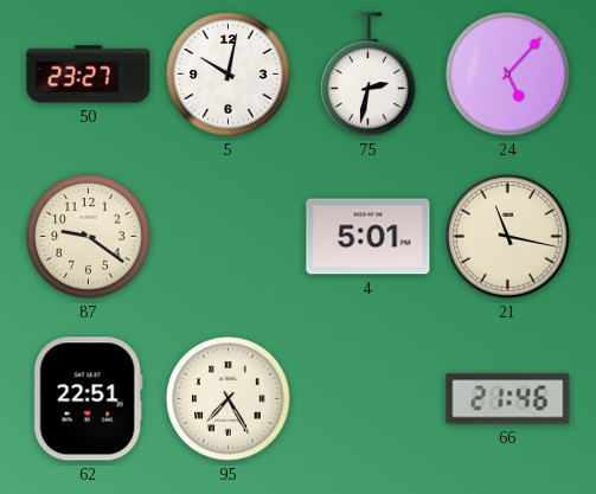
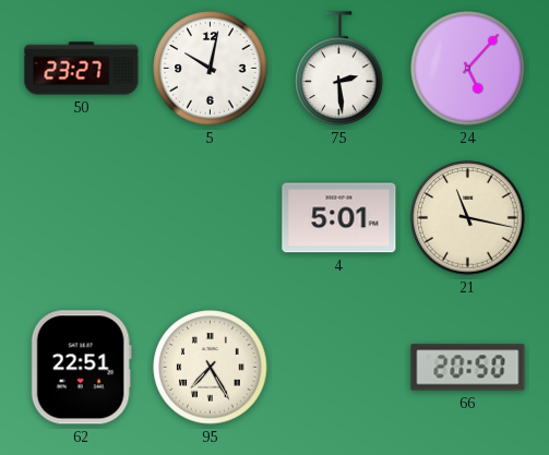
75: 2:32 -> 2:29 (339, 69)
87: 9:21 -> none (89, 237)
66: 21:46 -> 20:50 (468, 368)
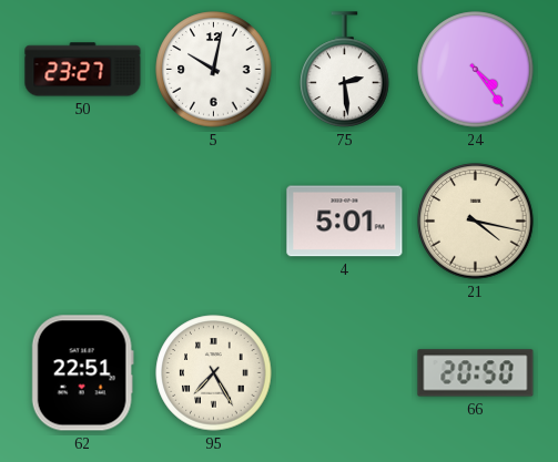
24: 5:07 -> 4:24 (476, 70)
21: 11:17 -> 4:17 (476, 222)
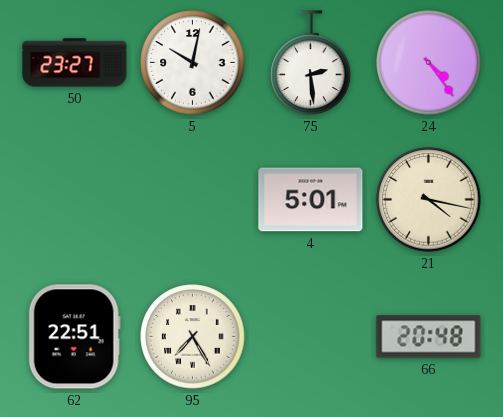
66: 20:50 -> 20:48 (429, 337)
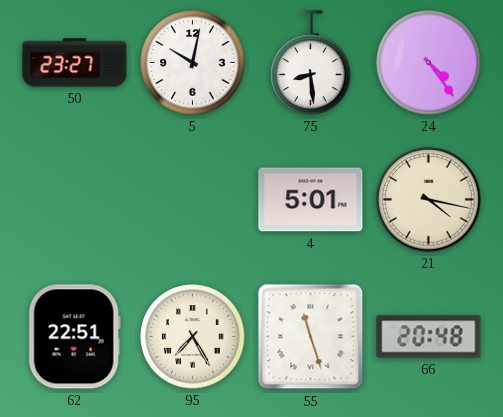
75: 2:29 -> 8:29 (311, 63)
55: none -> 11:27 (311, 337)
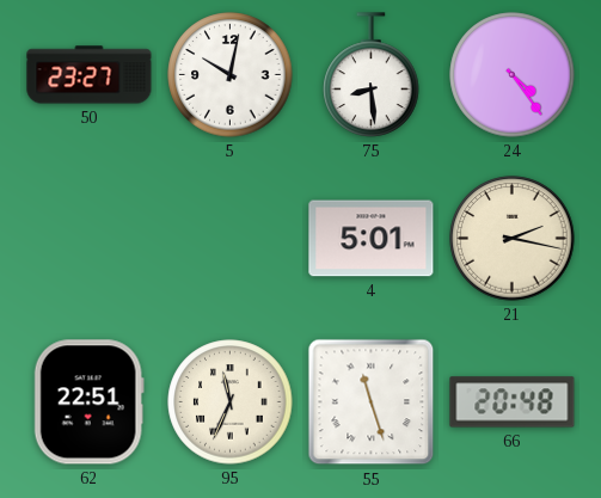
21: 4:17 -> 2:17 (513, 239)
95: 7:25 -> 11:34 (231, 402)
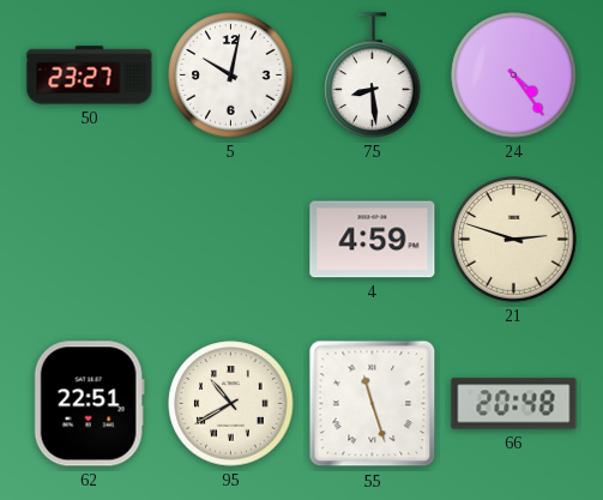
4: 5:01 -> 4:59 (373, 240)
21: 2:17 -> 2:48 (514, 240)
95: 11:34 -> 10:40 (231, 404)
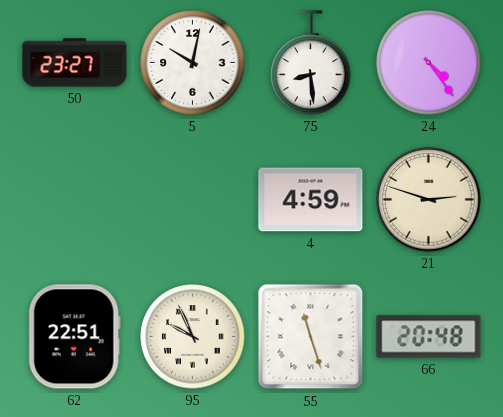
95: 10:40 -> 9:56 (193, 337)
